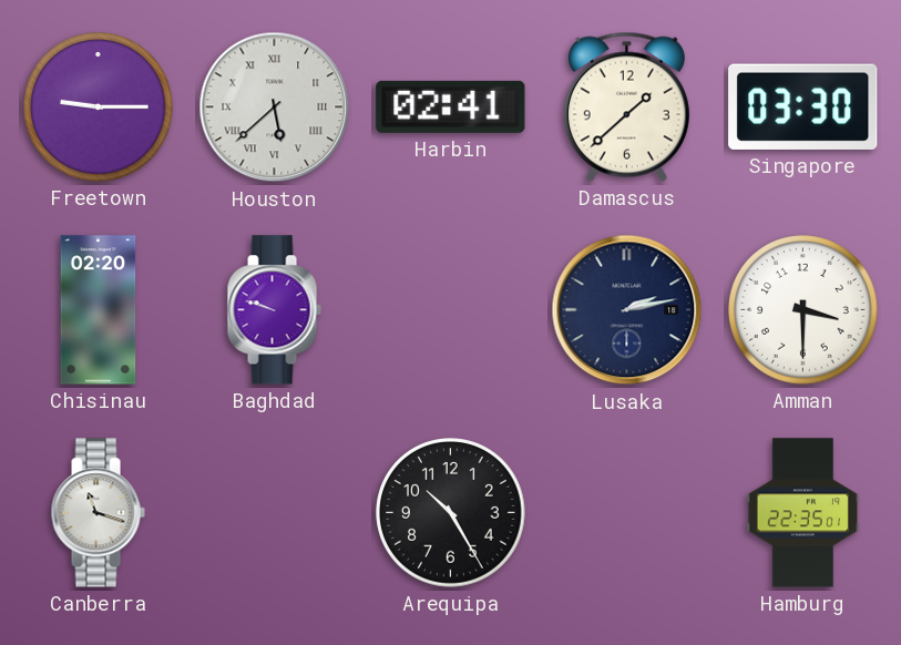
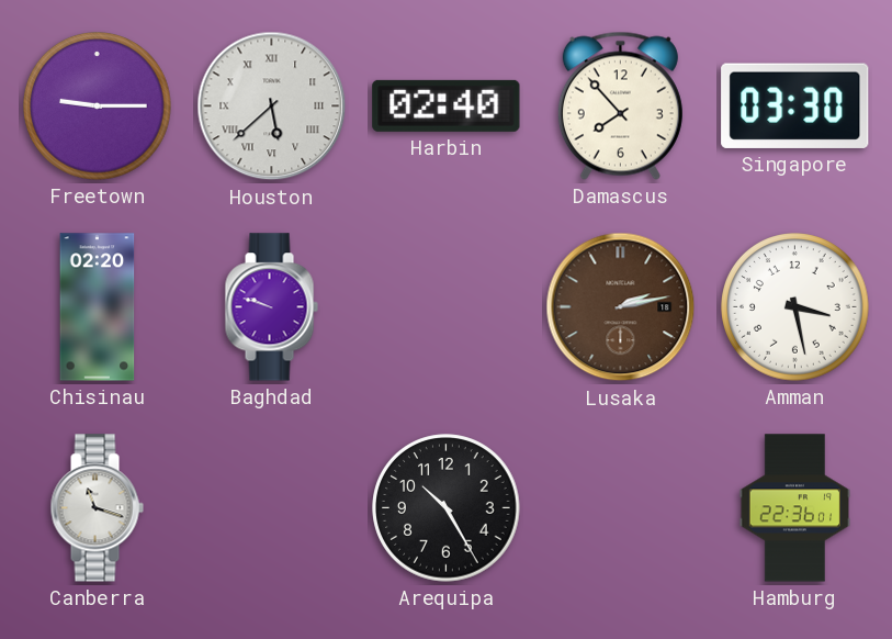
Harbin: 02:41 -> 02:40 (447, 105)
Damascus: 1:38 -> 7:53 (620, 105)
Lusaka dial: navy -> brown (621, 307)
Amman: 3:30 -> 3:28 (795, 307)
Hamburg: 22:35 -> 22:36 (795, 508)
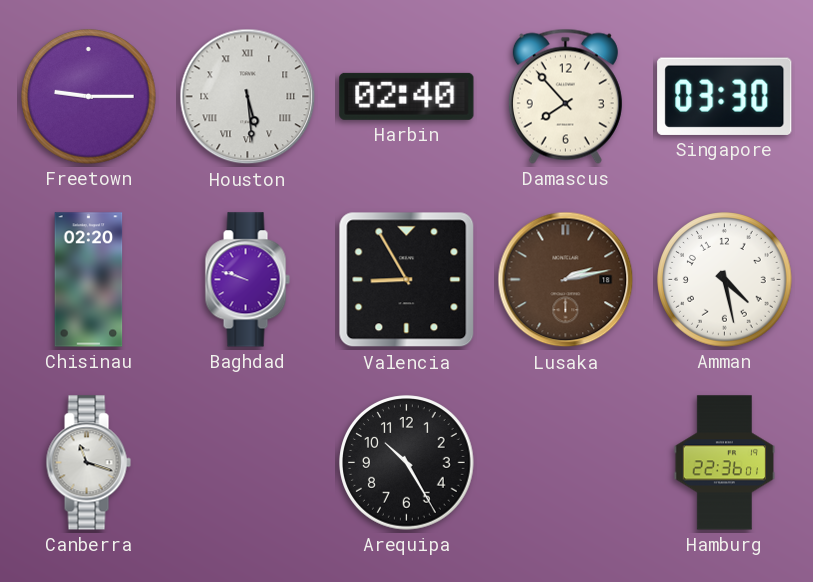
Houston: 5:38 -> 5:29 (248, 97)
Valencia: none -> 8:55 (407, 280)
Amman: 3:28 -> 4:28 (725, 280)
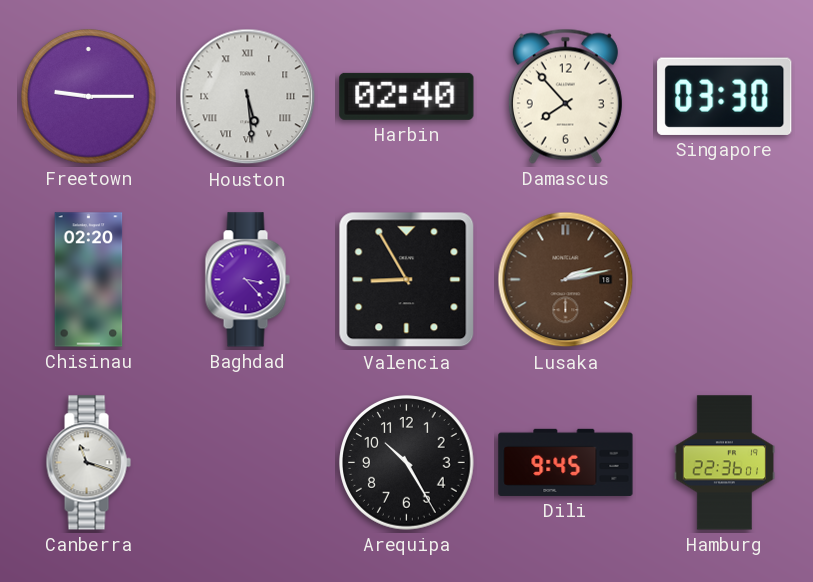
Baghdad: 9:48 -> 3:23 (247, 280)
Amman: 4:28 -> none (725, 280)
Dili: none -> 9:45 (566, 462)
